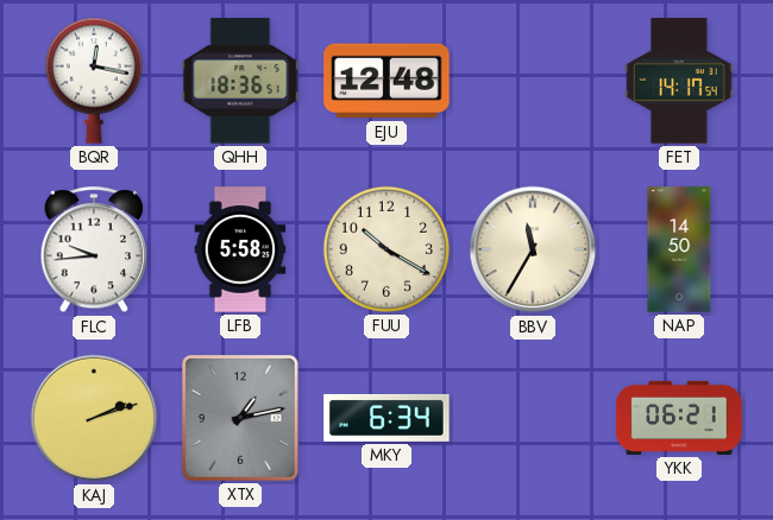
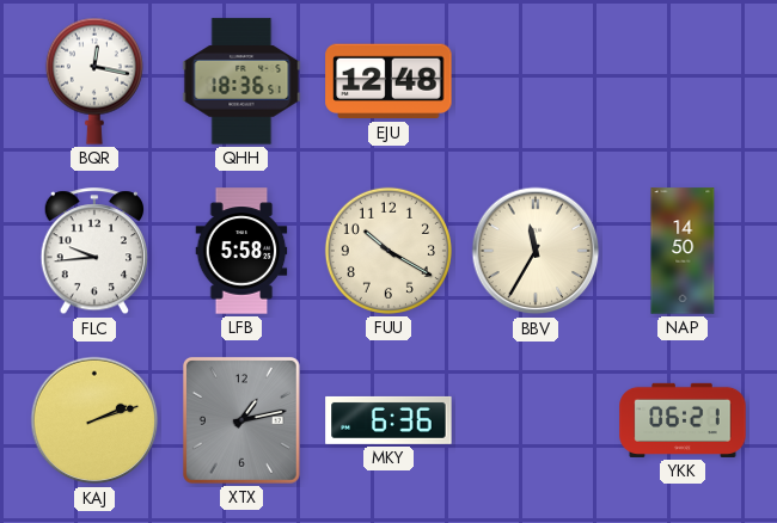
FET: 14:17 -> none (679, 81)
MKY: 6:34 -> 6:36 (389, 420)
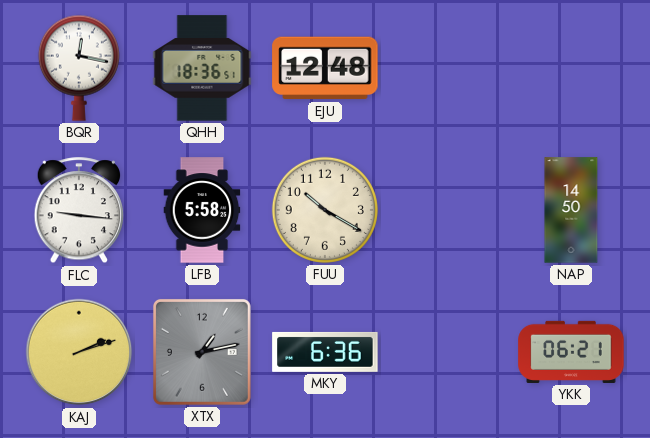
FLC: 9:44 -> 9:16 (78, 211)
BBV: 11:35 -> none (536, 251)
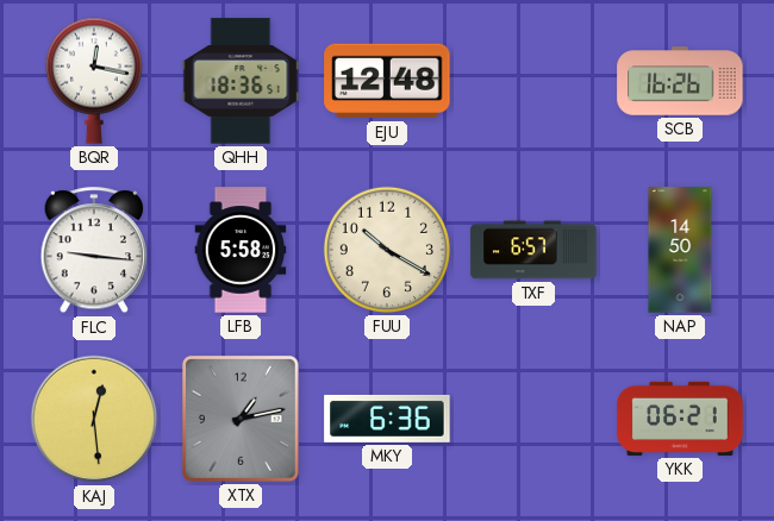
SCB: none -> 16:26 (680, 81)
TXF: none -> 6:57 (533, 250)
KAJ: 2:12 -> 12:29 (94, 419)
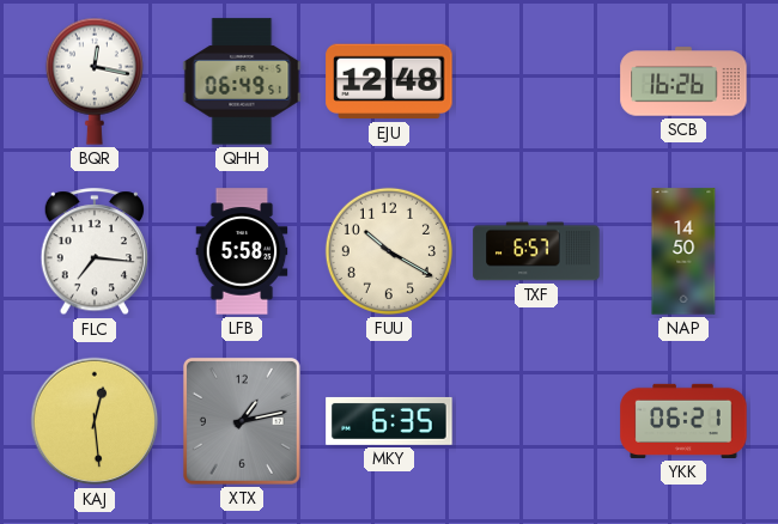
QHH: 18:36 -> 06:49 (242, 81)
FLC: 9:16 -> 7:16 (93, 252)
MKY: 6:36 -> 6:35 (389, 421)
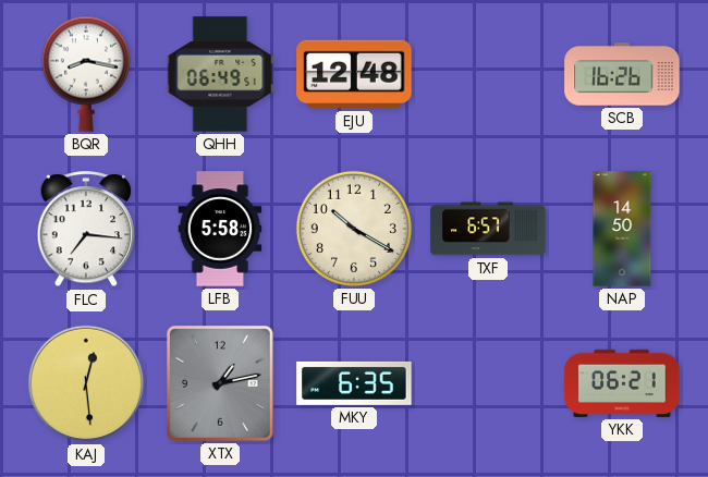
BQR: 12:17 -> 8:17 (86, 74)
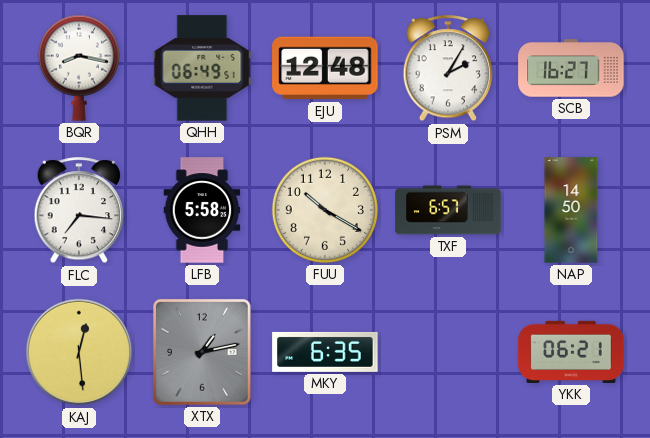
PSM: none -> 2:05 (447, 69)
SCB: 16:26 -> 16:27 (571, 68)
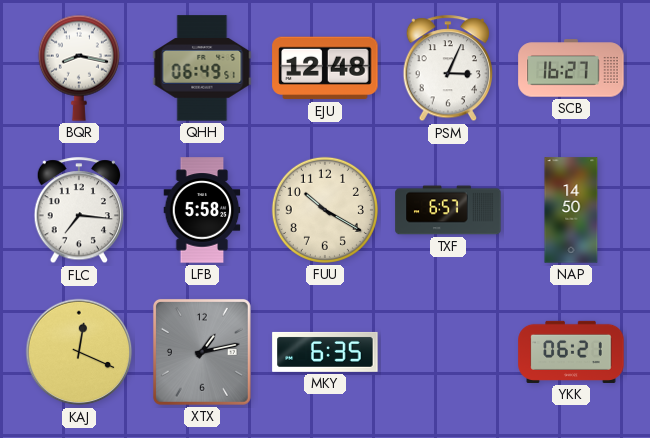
PSM: 2:05 -> 3:04 (447, 69)
KAJ: 12:29 -> 12:19 (79, 352)
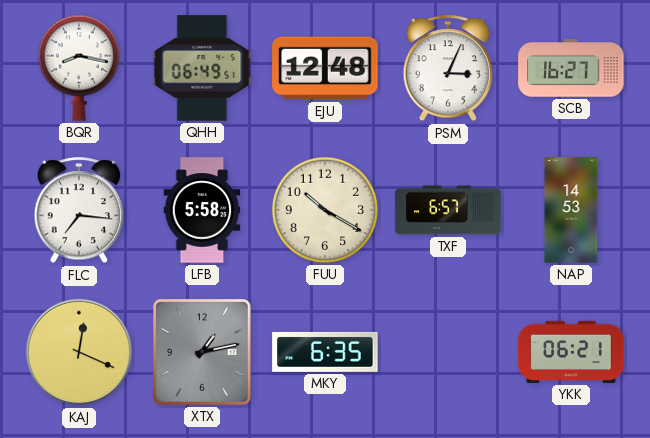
NAP: 14:50 -> 14:53 (571, 210)
